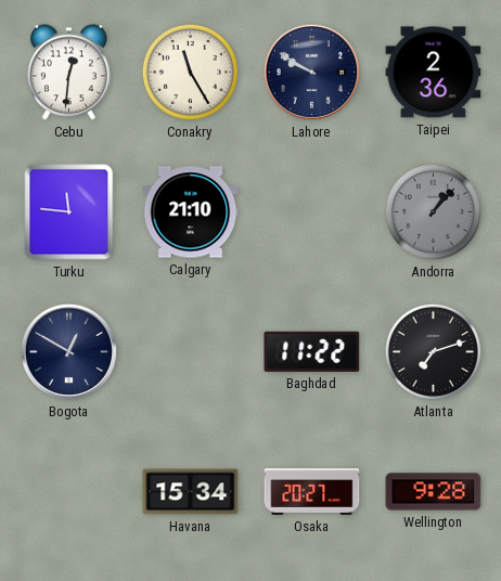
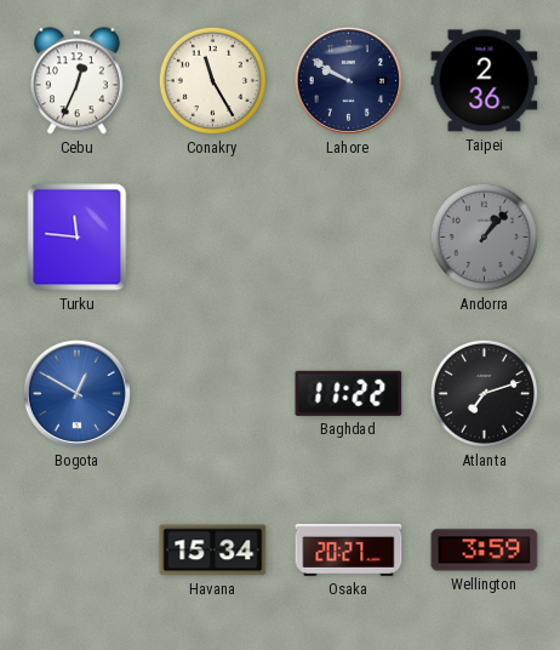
Cebu: 12:31 -> 12:34 (76, 81)
Calgary: 21:10 -> none (191, 212)
Bogota dial: navy -> blue (76, 393)
Wellington: 9:28 -> 3:59 (485, 551)
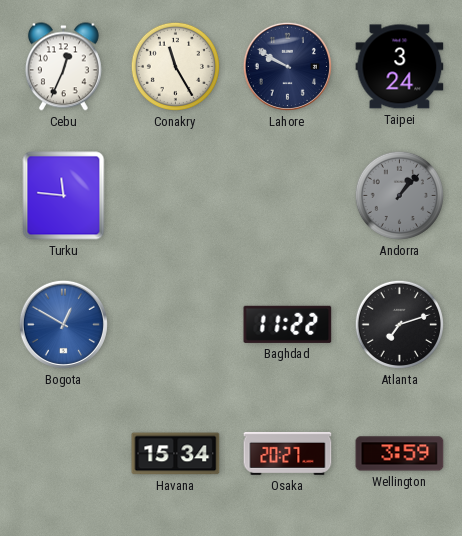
Taipei: 2:36 -> 3:24 (400, 67)
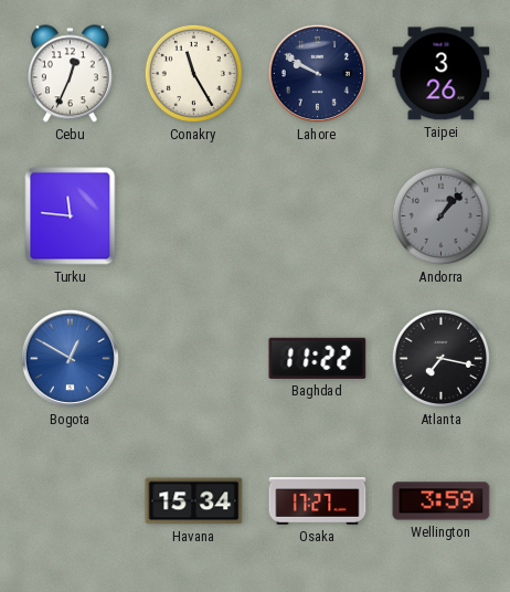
Taipei: 3:24 -> 3:26 (442, 74)
Atlanta: 7:12 -> 7:17 (440, 358)
Osaka: 20:27 -> 17:27 (318, 501)
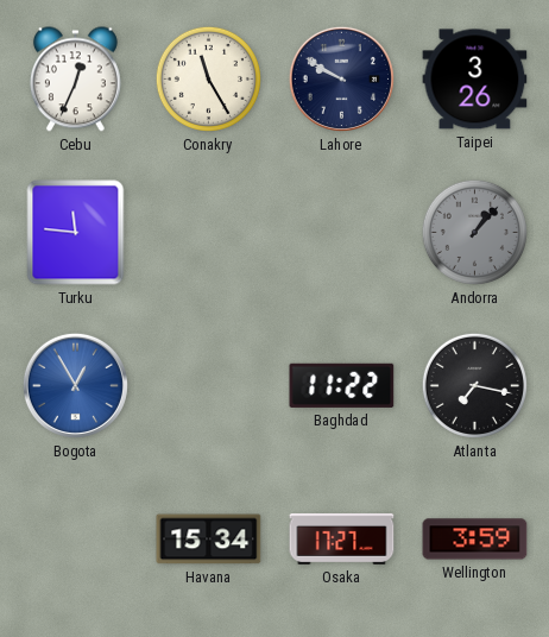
Bogota: 12:50 -> 12:55 (75, 385)
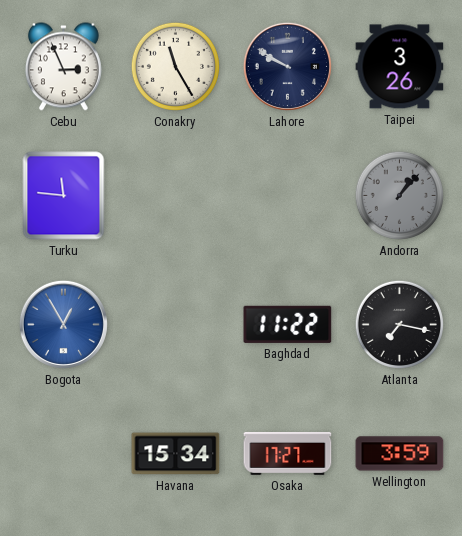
Cebu: 12:34 -> 2:56 (63, 67)
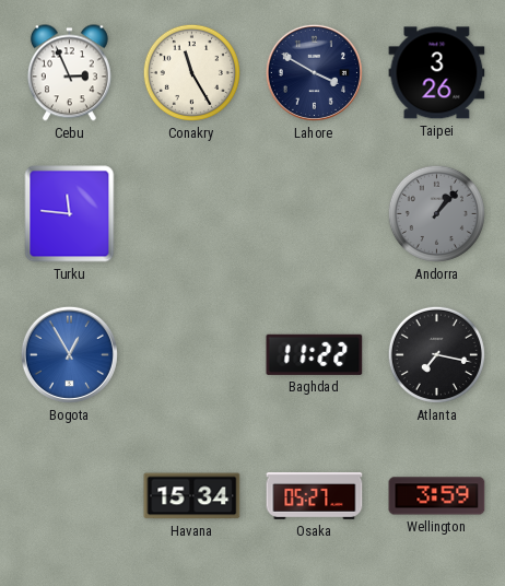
Lahore: 9:50 -> 3:50 (314, 72)
Osaka: 17:27 -> 05:27 (315, 496)
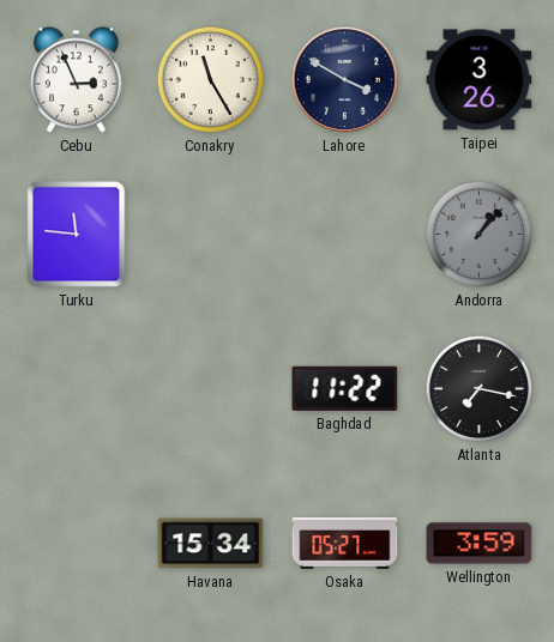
Bogota: 12:55 -> none (69, 354)
